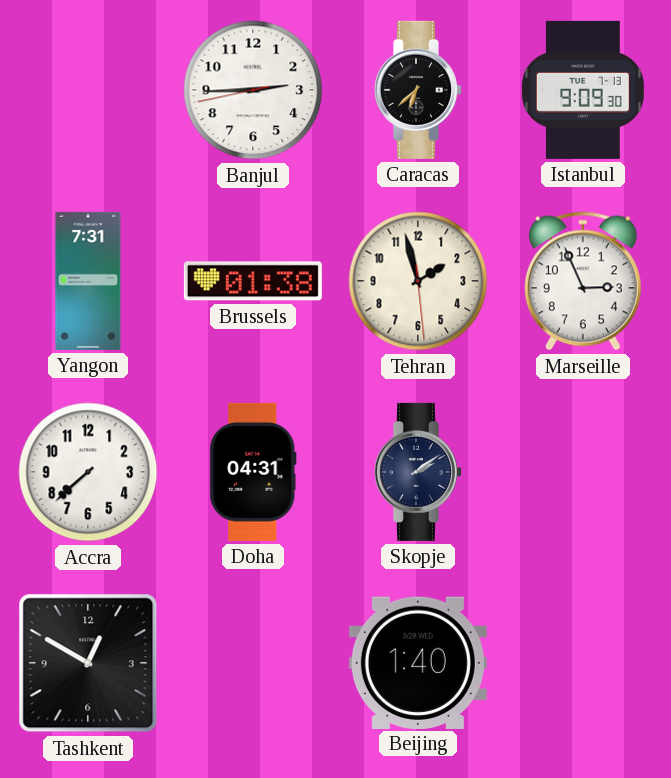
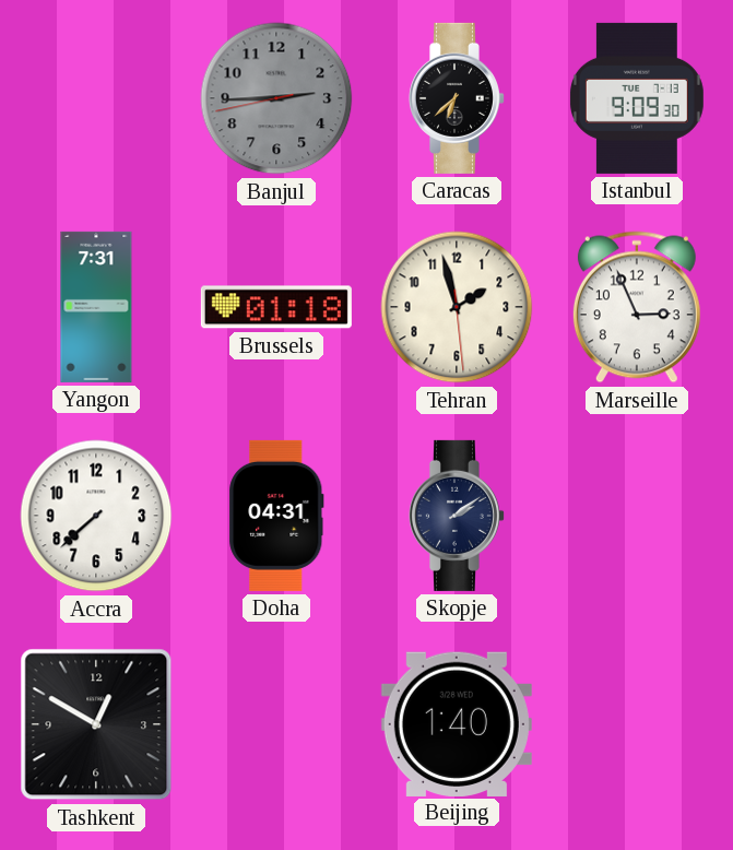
Banjul dial: white -> grey (276, 98)
Brussels: 01:38 -> 01:18 (276, 307)
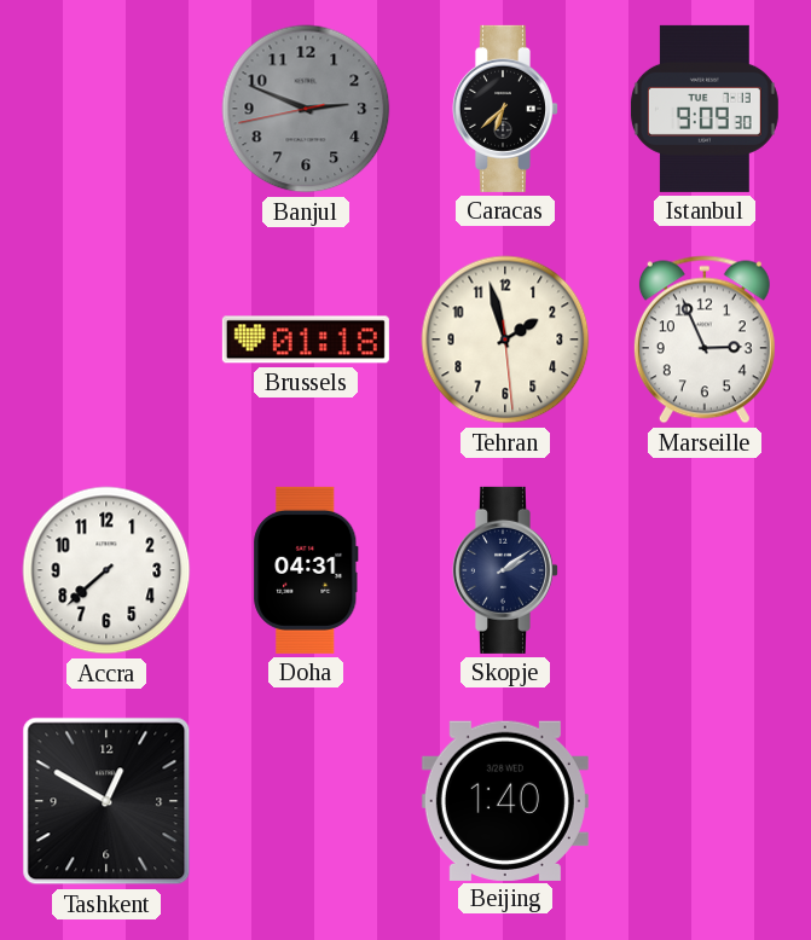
Banjul: 2:44 -> 2:48 (306, 109)
Yangon: 7:31 -> none (96, 307)
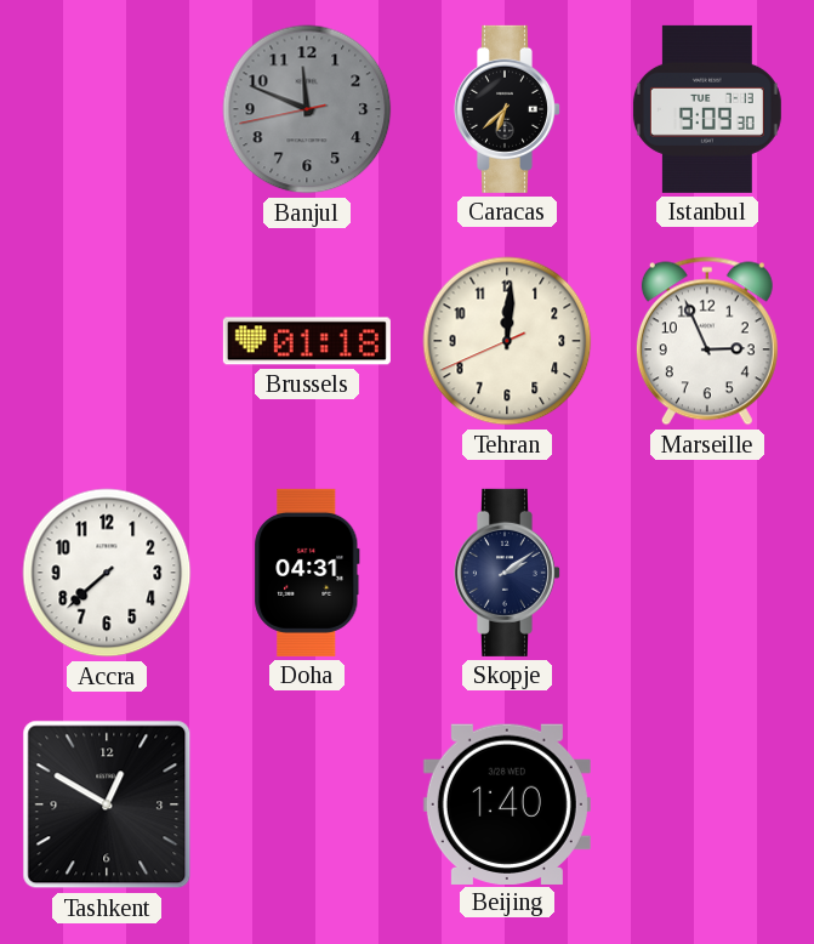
Banjul: 2:48 -> 11:48 (307, 109)
Tehran: 1:57 -> 12:00 (507, 341)
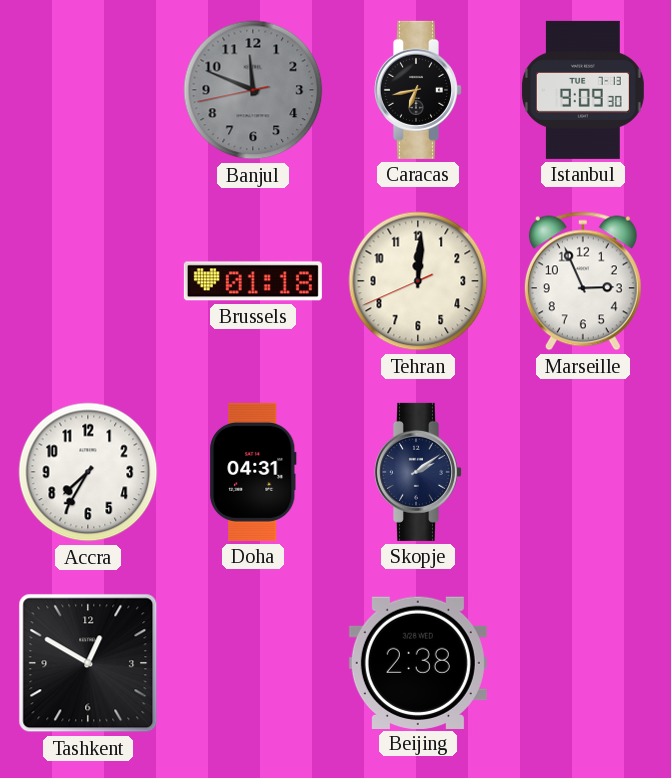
Caracas: 6:38 -> 6:43 (418, 90)
Accra: 7:38 -> 7:35 (88, 472)
Beijing: 1:40 -> 2:38 (418, 662)
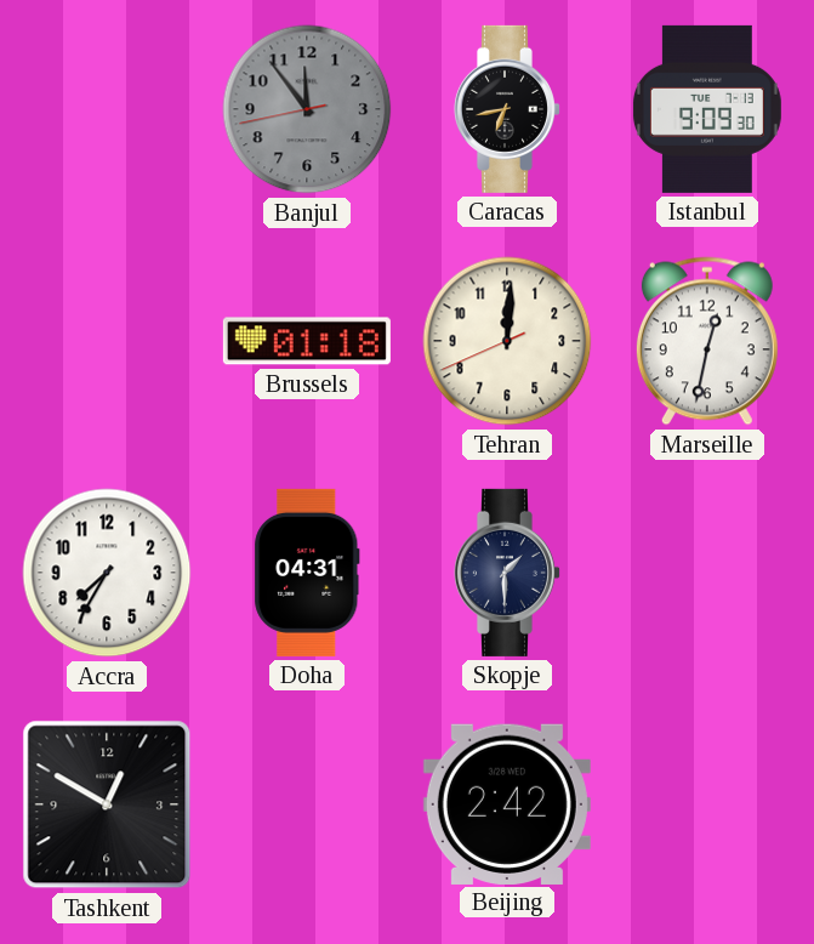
Banjul: 11:48 -> 11:53 (307, 109)
Marseille: 2:56 -> 12:32 (707, 341)
Skopje: 2:09 -> 1:30 (507, 573)
Beijing: 2:38 -> 2:42 (507, 803)
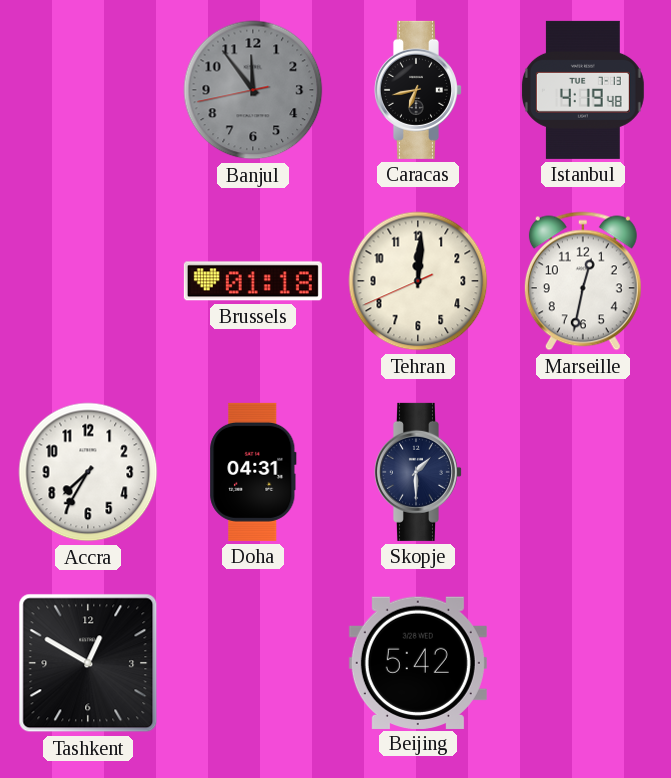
Istanbul: 9:09 -> 4:19 (583, 90)
Beijing: 2:42 -> 5:42 (418, 662)
